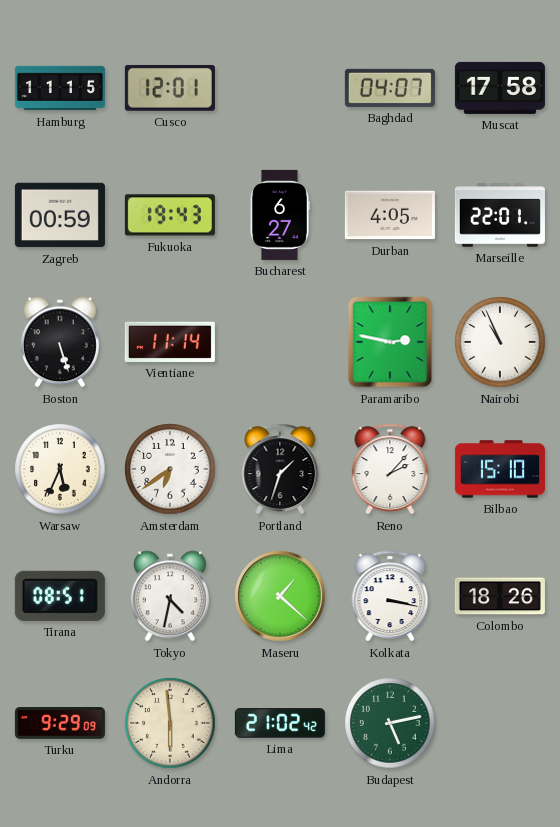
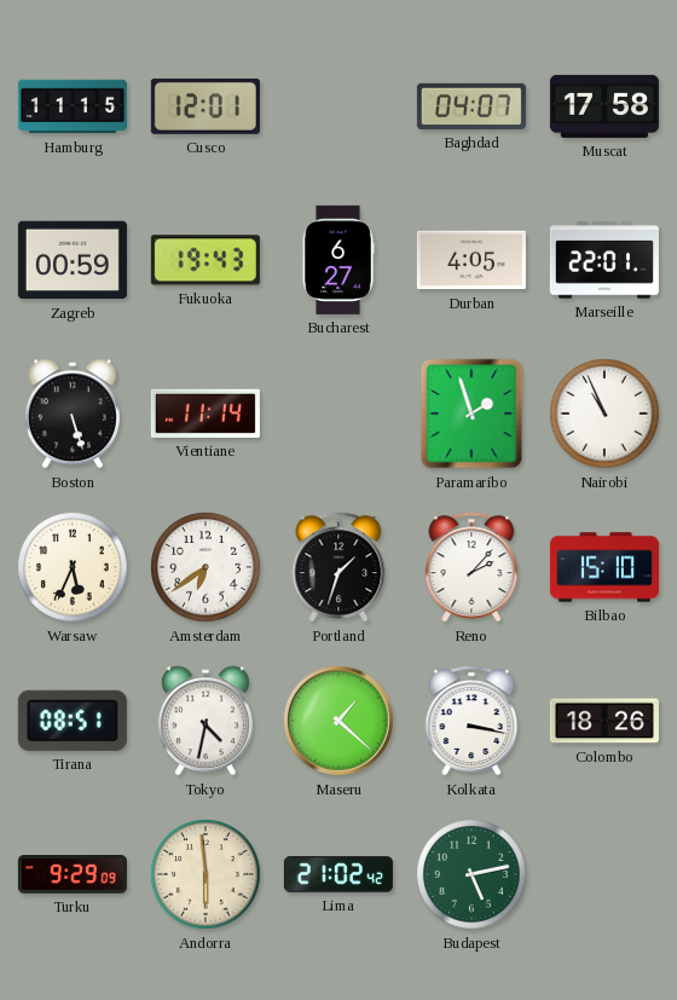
Paramaribo: 2:47 -> 1:57 (471, 414)
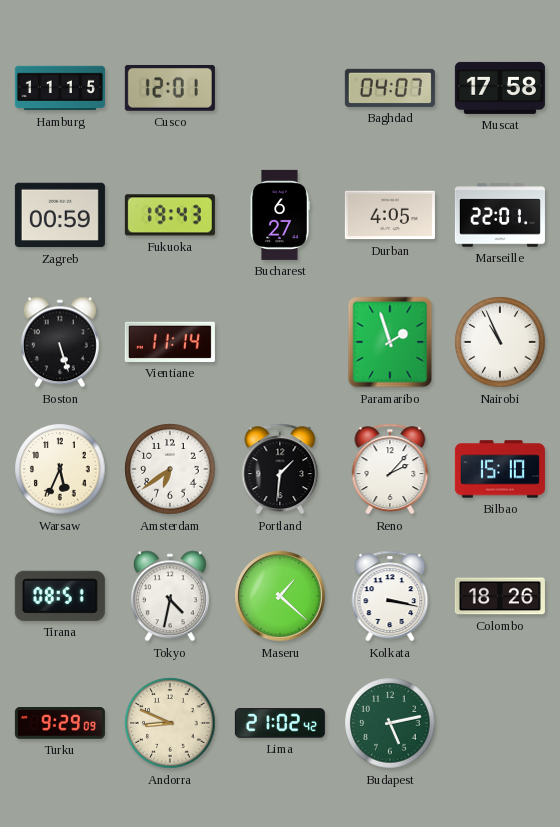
Portland: 1:33 -> 1:31 (280, 469)
Andorra: 5:59 -> 8:49 (170, 723)
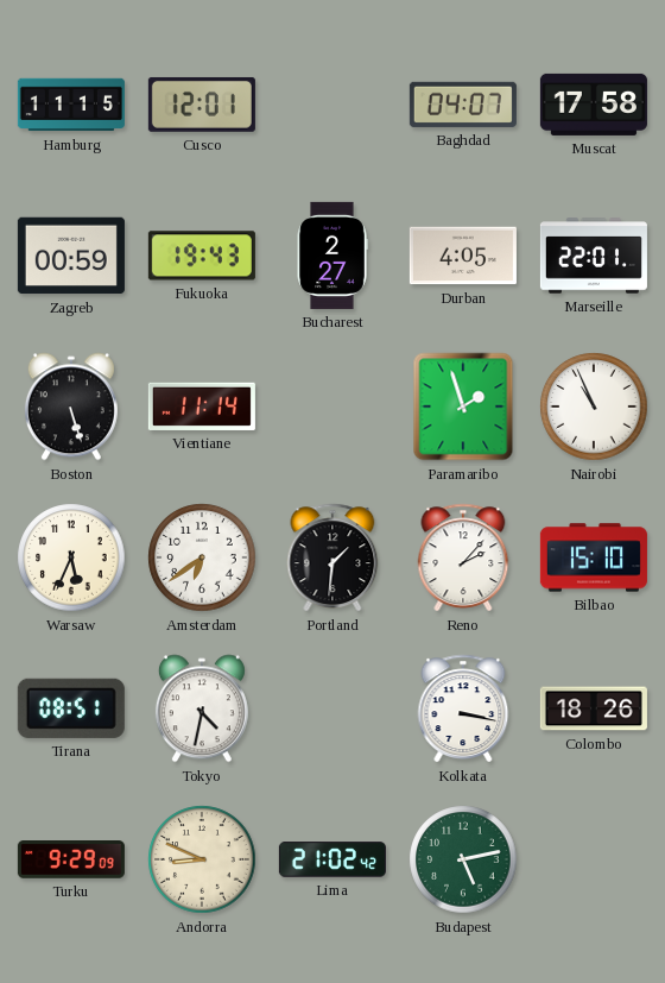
Bucharest: 6:27 -> 2:27 (332, 256)
Maseru: 1:22 -> none (280, 596)
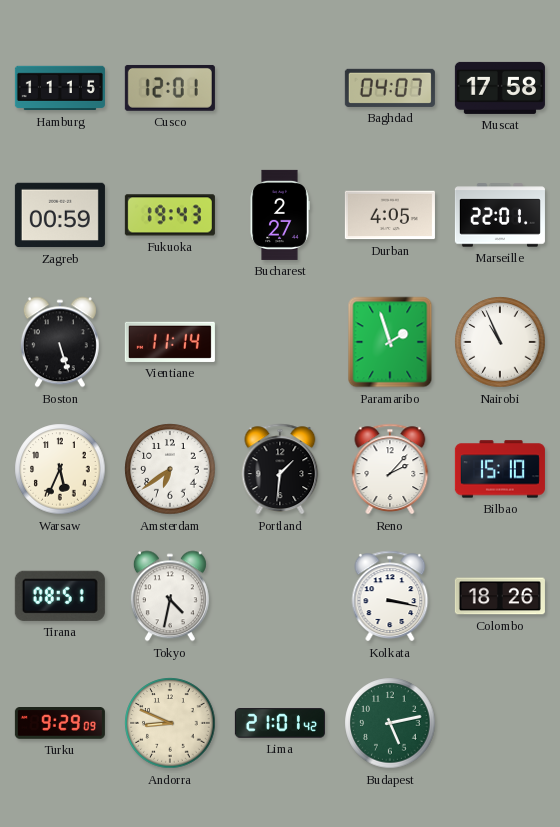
Lima: 21:02 -> 21:01 (280, 723)
